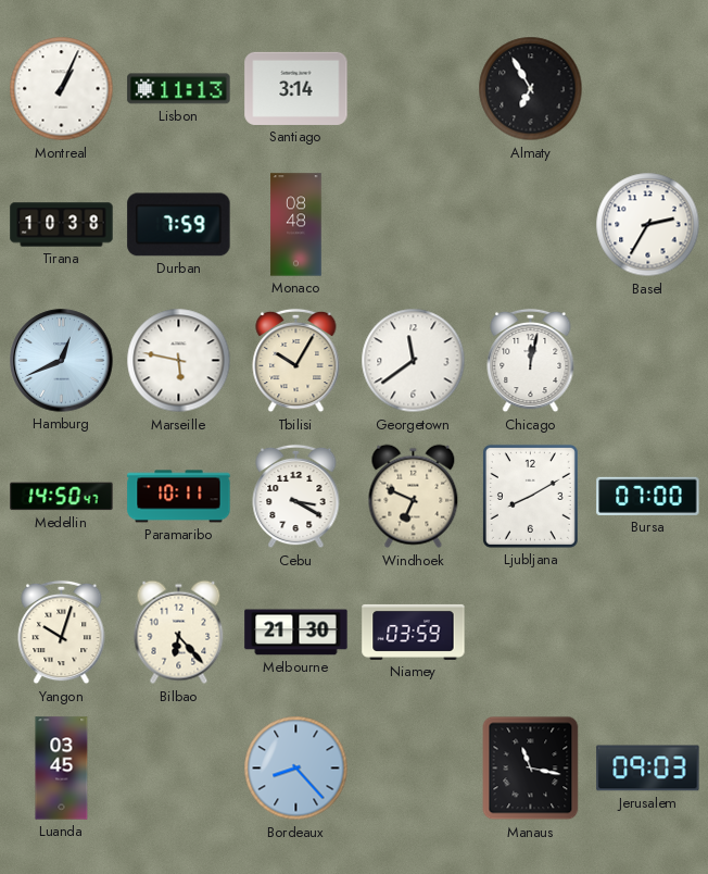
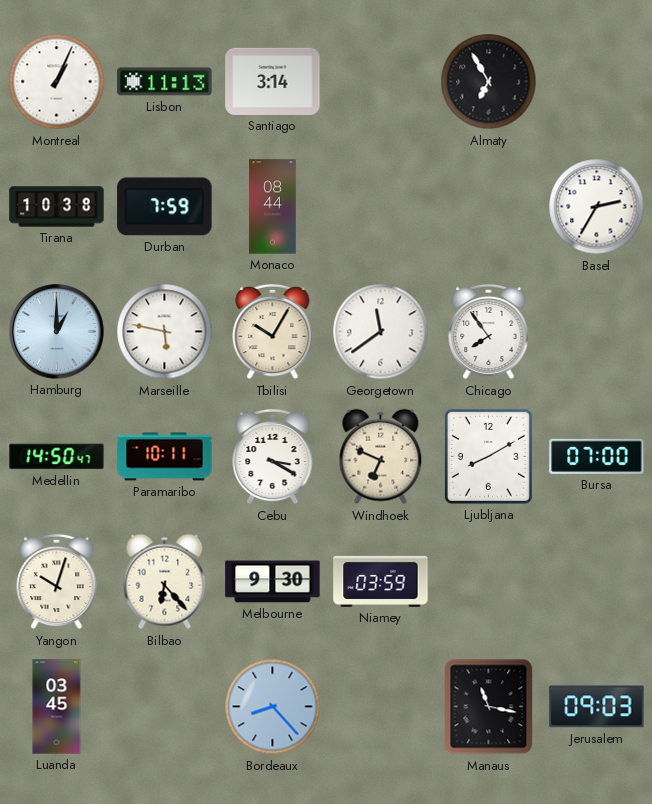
Monaco: 08:48 -> 08:44 (273, 207)
Hamburg: 12:41 -> 1:00 (57, 332)
Chicago: 12:02 -> 7:54 (489, 332)
Melbourne: 21:30 -> 9:30 (273, 582)
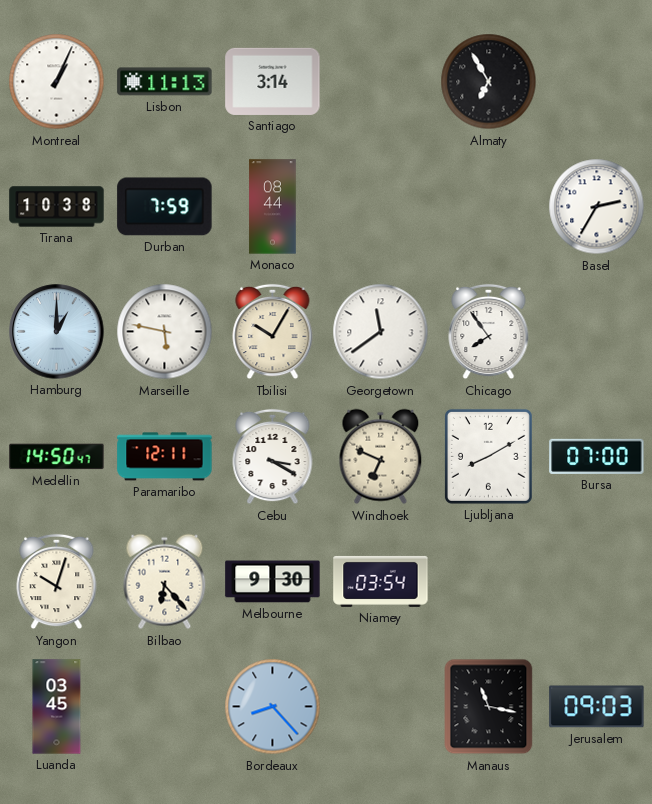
Paramaribo: 10:11 -> 12:11 (165, 457)
Niamey: 03:59 -> 03:54 (381, 581)
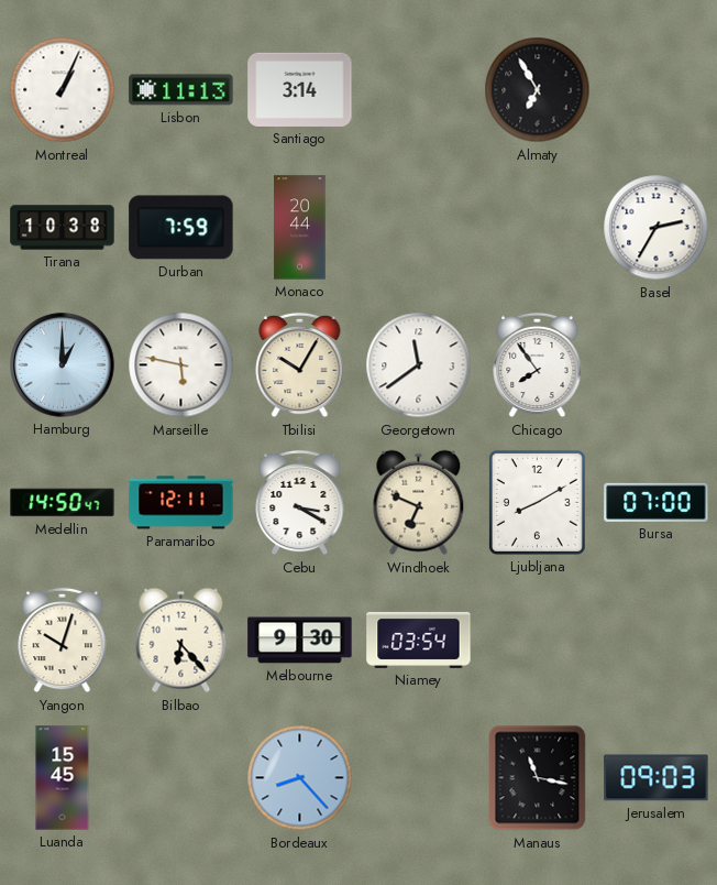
Monaco: 08:44 -> 20:44 (300, 228)
Luanda: 03:45 -> 15:45 (63, 778)
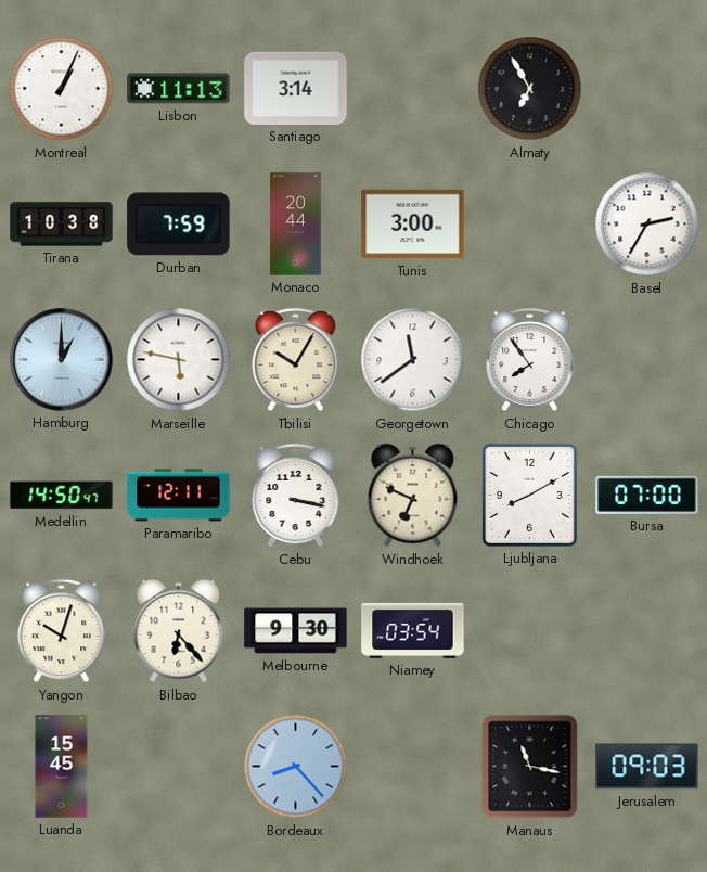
Tunis: none -> 3:00 (413, 225)
Cebu: 3:20 -> 3:17 (296, 496)
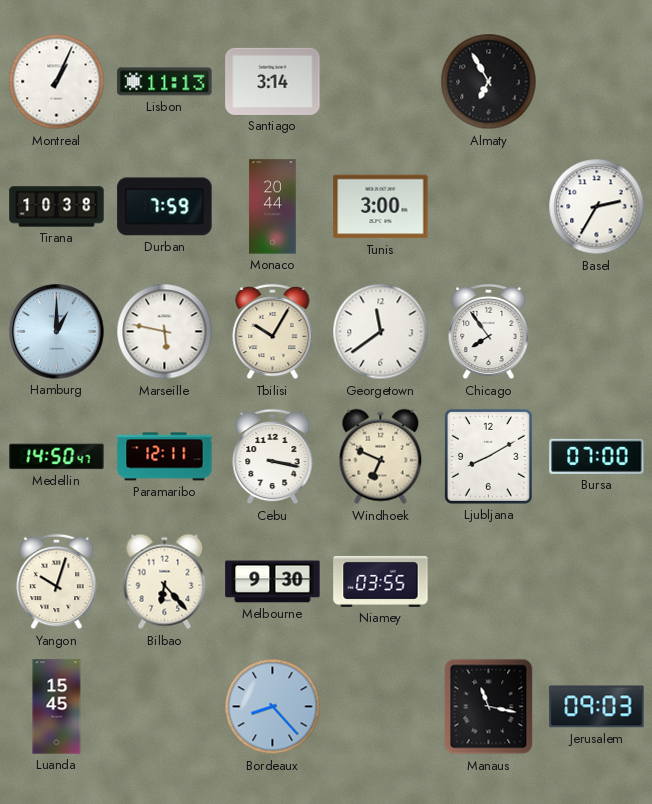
Niamey: 03:54 -> 03:55 (381, 581)
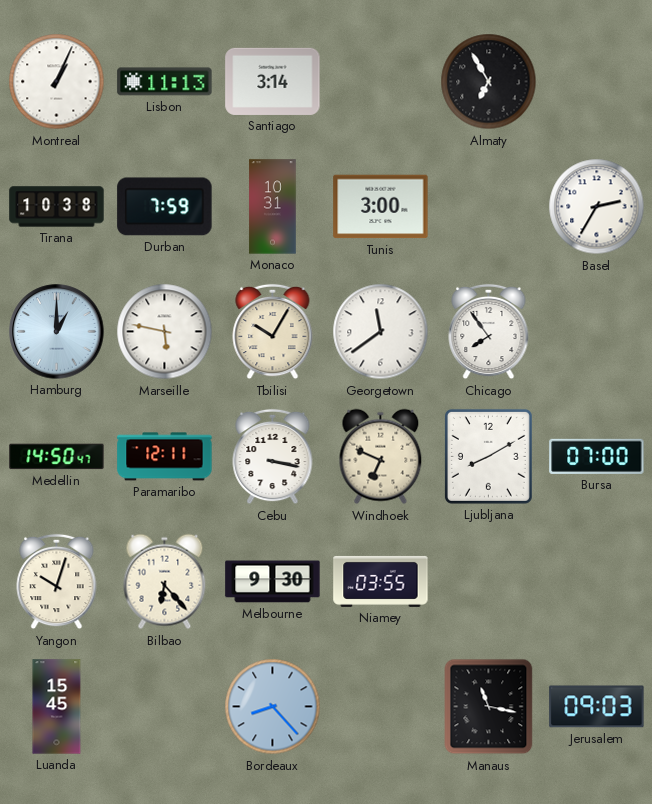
Monaco: 20:44 -> 10:31 (273, 207)
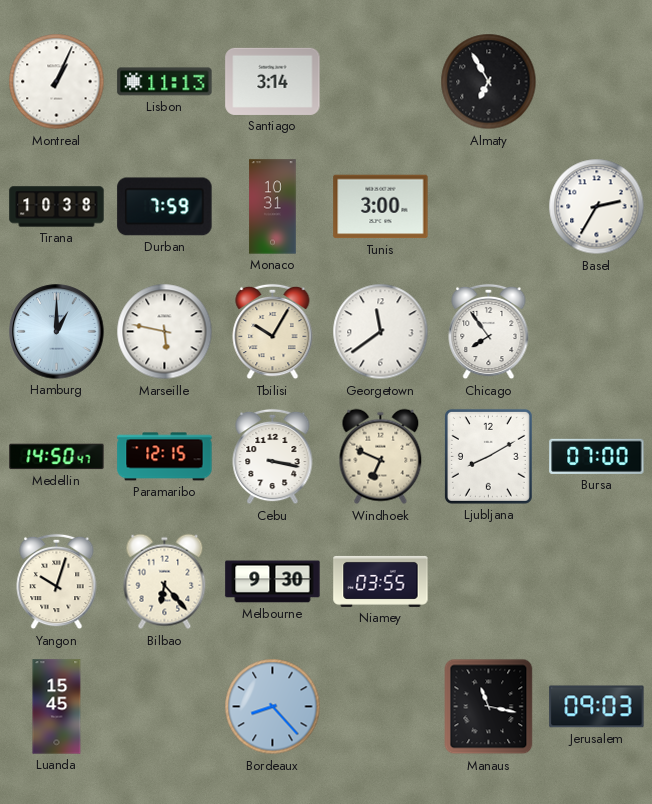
Paramaribo: 12:11 -> 12:15 (165, 457)
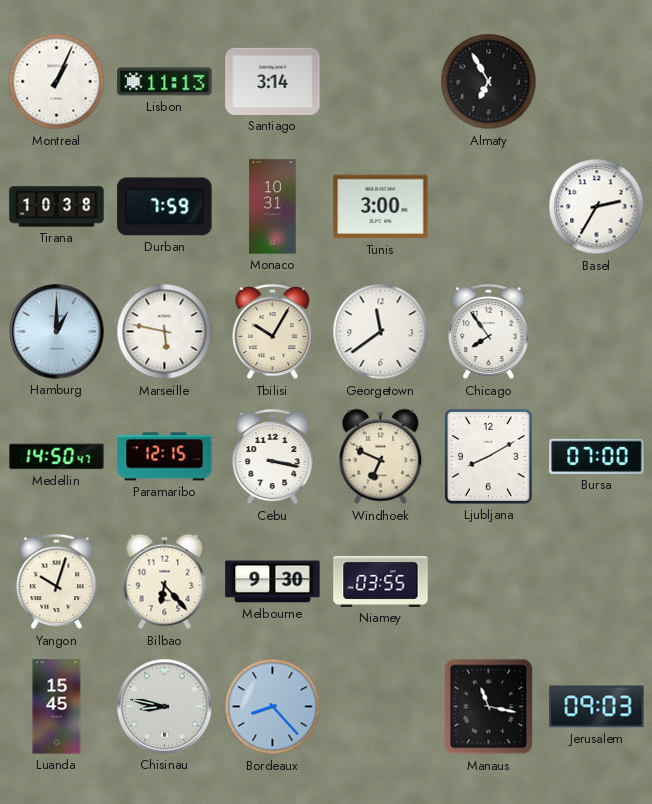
Chisinau: none -> 8:47 (165, 707)
